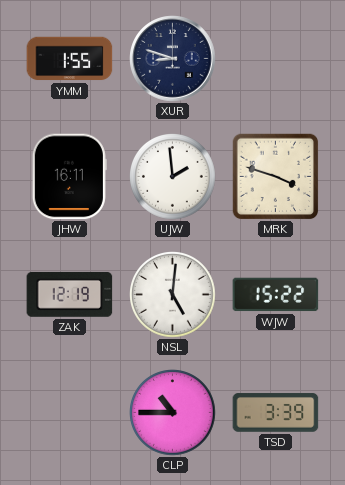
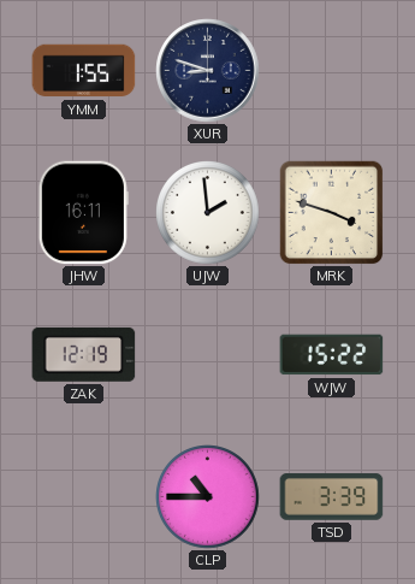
NSL: 5:01 -> none (173, 295)
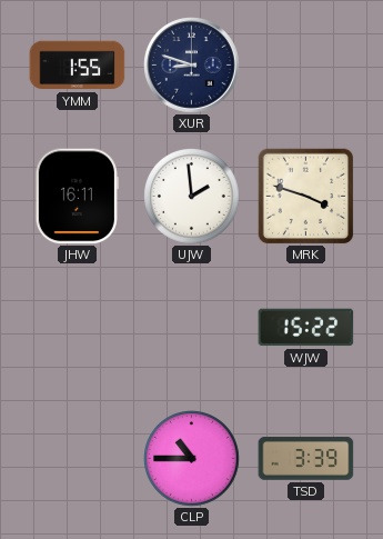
ZAK: 12:19 -> none (84, 354)
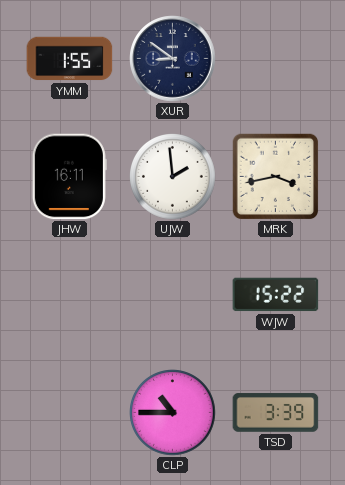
XUR: 8:48 -> 8:51 (173, 59)
MRK: 3:48 -> 3:43 (275, 176)
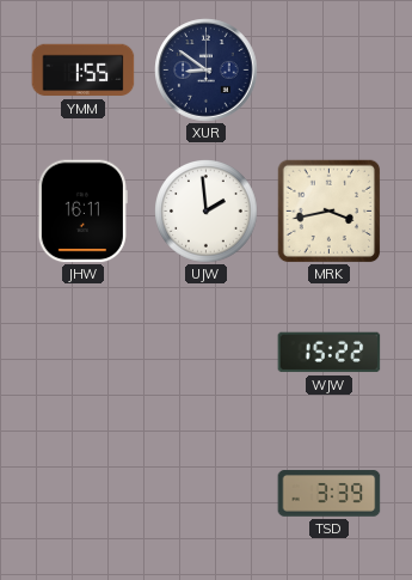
CLP: 10:45 -> none (173, 413)
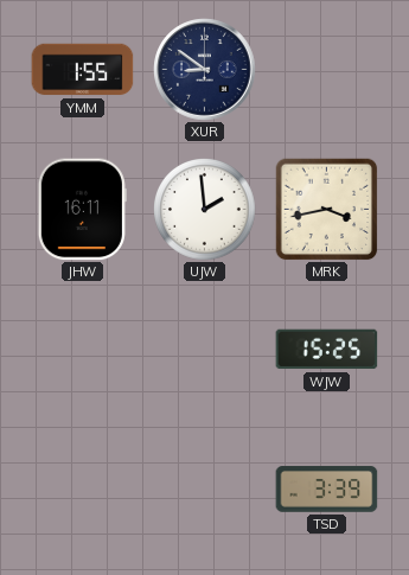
WJW: 15:22 -> 15:25 (327, 350)
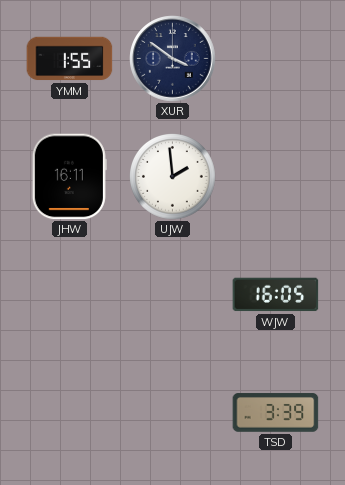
XUR: 8:51 -> 3:51 (173, 59)
MRK: 3:43 -> none (326, 209)
WJW: 15:25 -> 16:05 (276, 295)
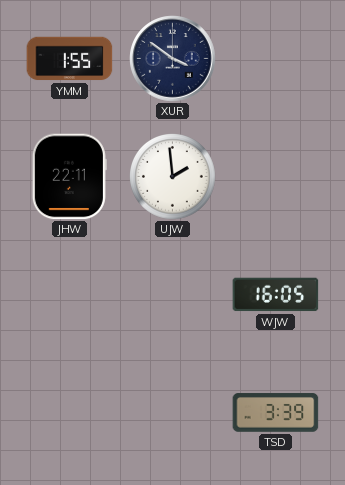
JHW: 16:11 -> 22:11 (69, 177)
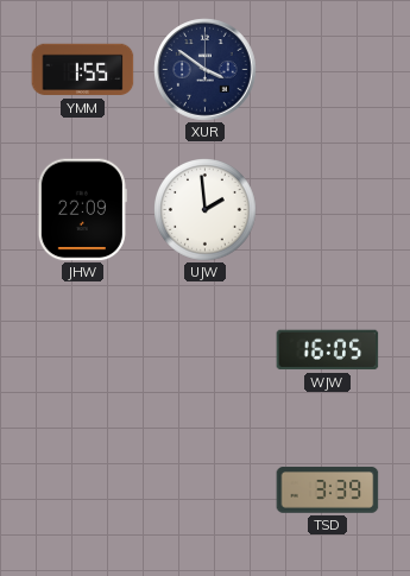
JHW: 22:11 -> 22:09 (82, 210)
